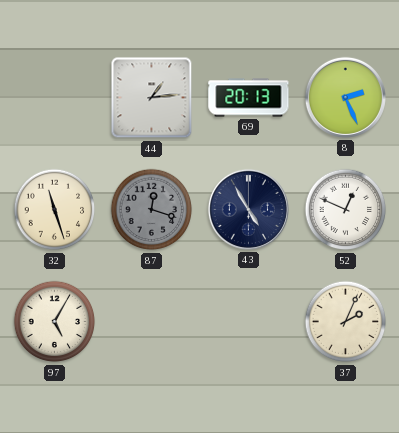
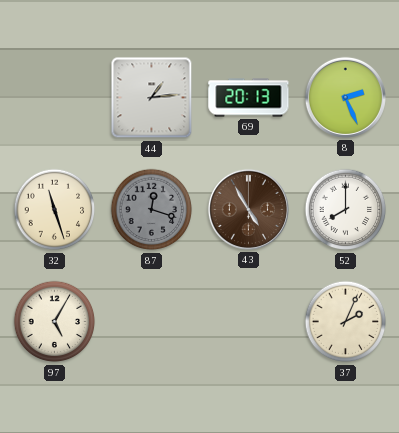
43 dial: navy -> brown (248, 209)
52: 12:49 -> 8:00 (346, 210)
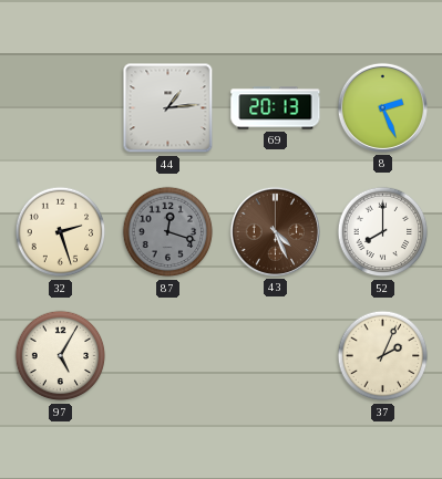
32: 11:27 -> 2:27 (61, 232)
43: 4:55 -> 4:26 (275, 231)
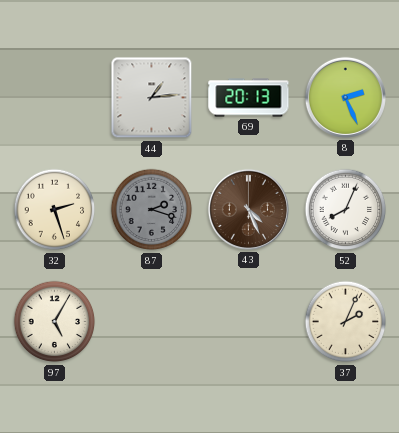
87: 12:18 -> 2:18 (152, 210)
52: 8:00 -> 8:04 (346, 210)
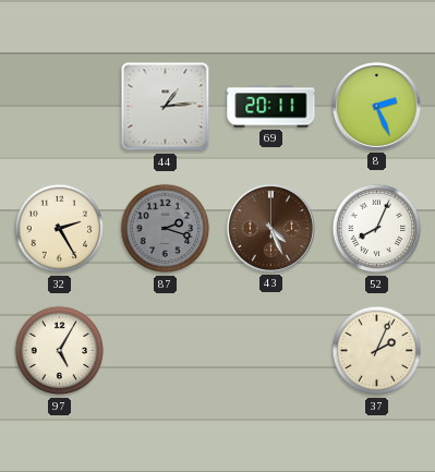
69: 20:13 -> 20:11 (271, 107)
32: 2:27 -> 2:25 (60, 229)
